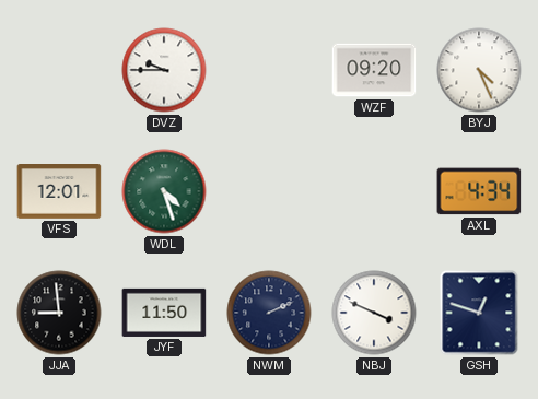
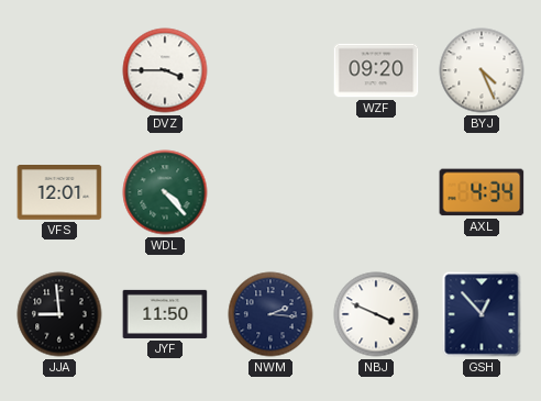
DVZ: 9:45 -> 3:45 (165, 70)
WDL: 4:27 -> 4:23 (165, 192)
NWM: 2:11 -> 2:16 (270, 314)
GSH: 12:48 -> 12:53 (482, 314)
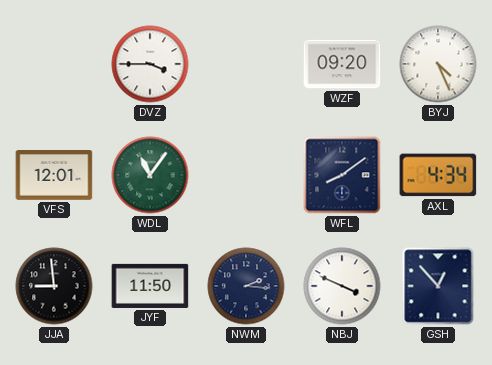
WDL: 4:23 -> 11:06 (150, 175)
WFL: none -> 8:09 (342, 175)
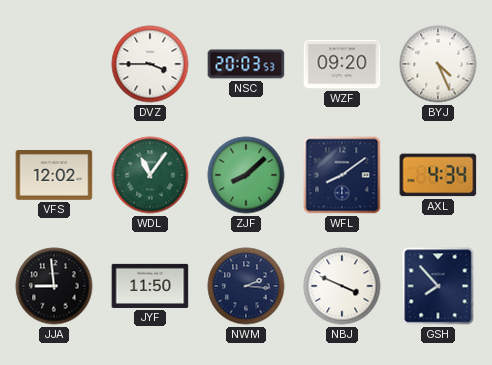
NSC: none -> 20:03 (246, 64)
VFS: 12:01 -> 12:02 (54, 176)
ZJF: none -> 8:08 (246, 175)
GSH: 12:53 -> 7:53 (438, 286)
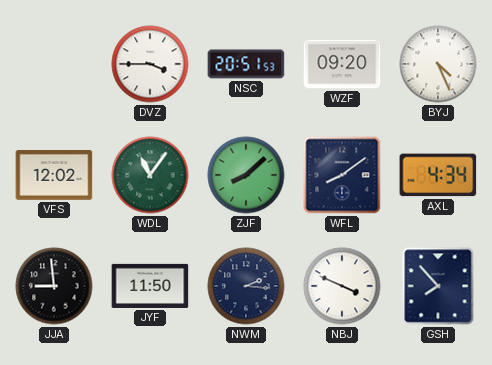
NSC: 20:03 -> 20:51 (246, 64)
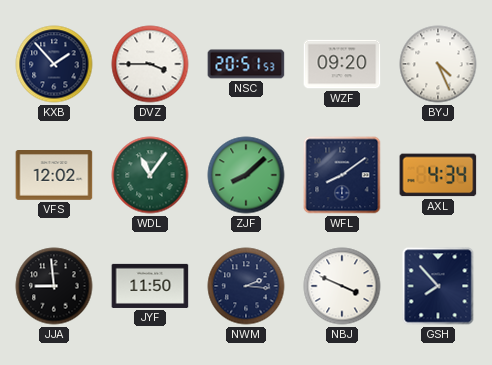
KXB: none -> 1:53 (54, 64)
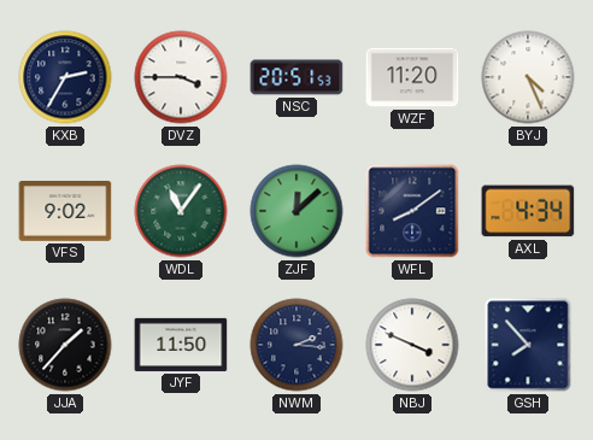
KXB: 1:53 -> 2:35 (65, 77)
WZF: 09:20 -> 11:20 (412, 77)
VFS: 12:02 -> 9:02 (65, 212)
ZJF: 8:08 -> 12:08 (296, 211)
JJA: 8:59 -> 1:37 (65, 345)
